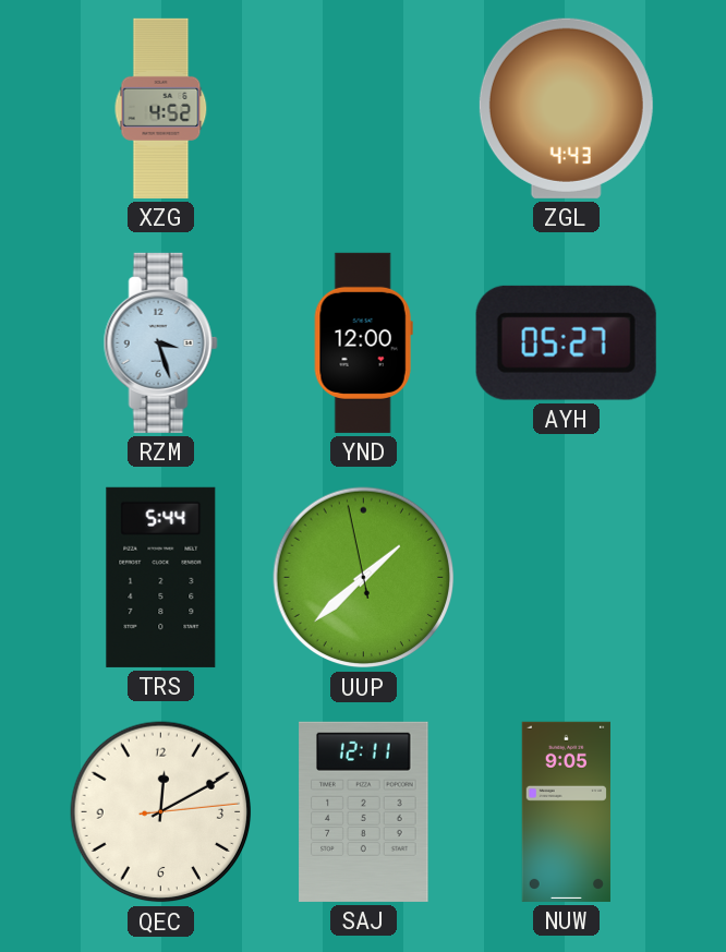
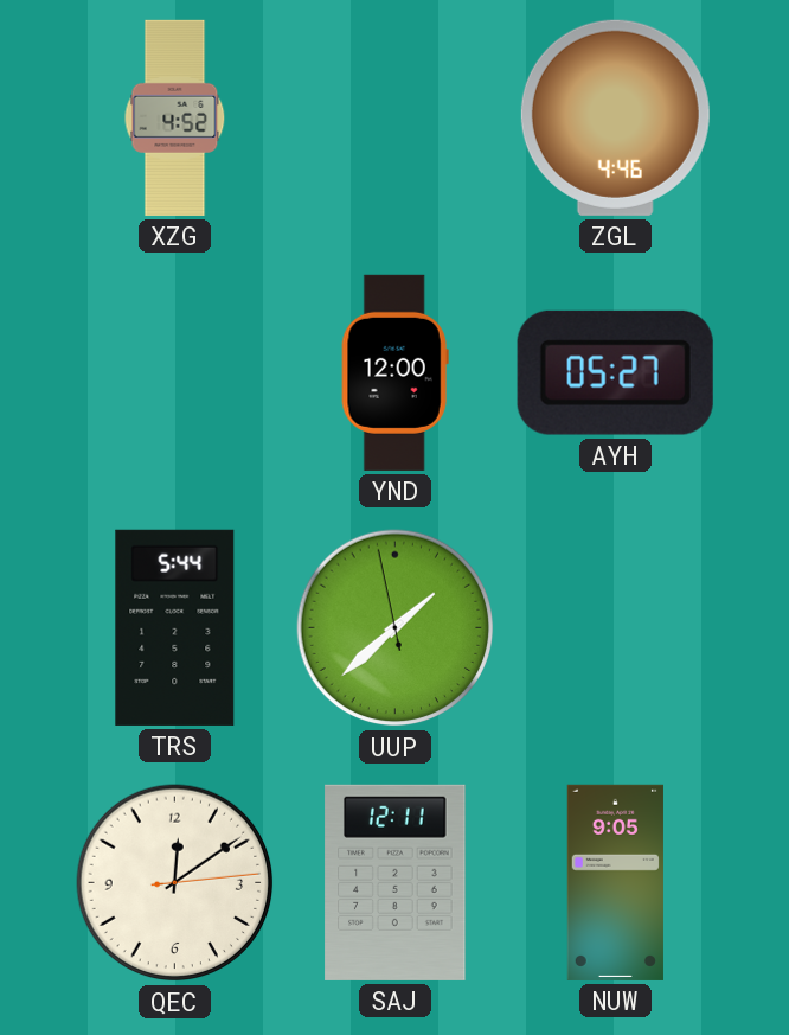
ZGL: 4:43 -> 4:46 (615, 117)
RZM: 3:27 -> none (160, 342)
QEC: 12:10 -> 12:09 (175, 883)
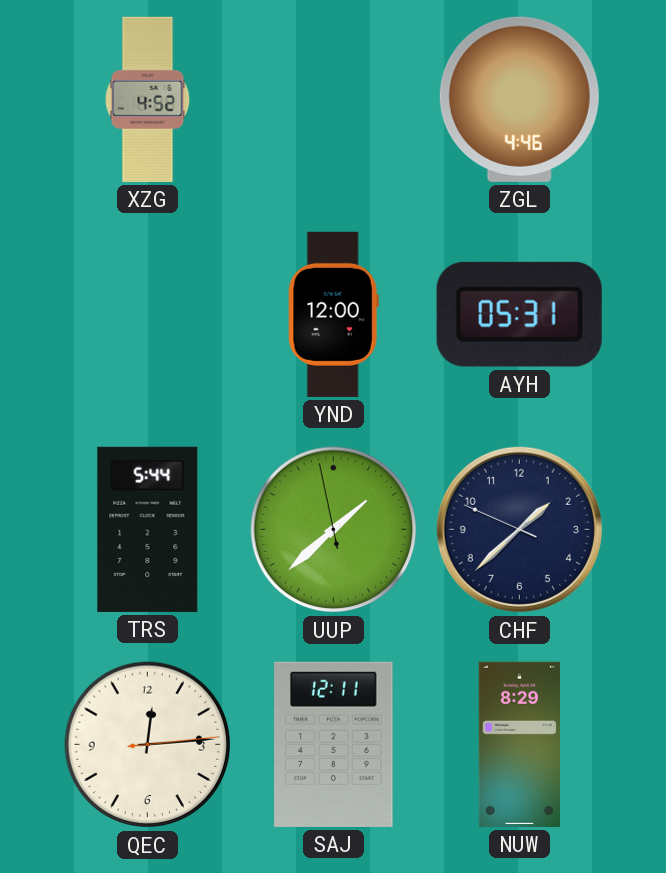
AYH: 05:27 -> 05:31 (519, 314)
CHF: none -> 1:37 (519, 529)
QEC: 12:09 -> 12:14 (148, 745)
NUW: 9:05 -> 8:29 (519, 744)
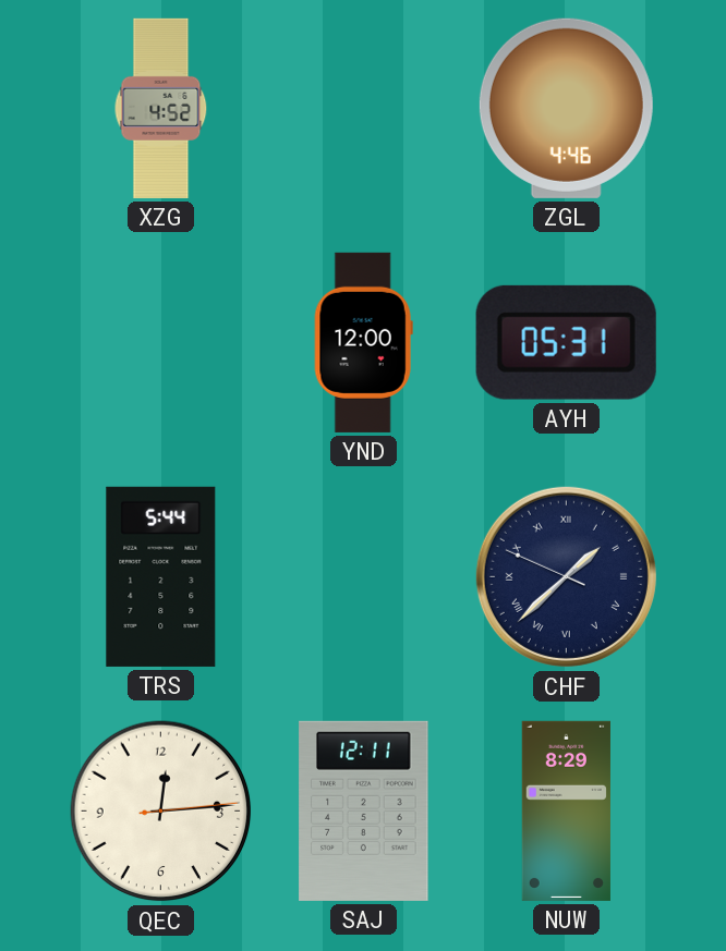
UUP: 1:37 -> none (334, 530)
CHF numerals: Arabic -> Roman (566, 576)
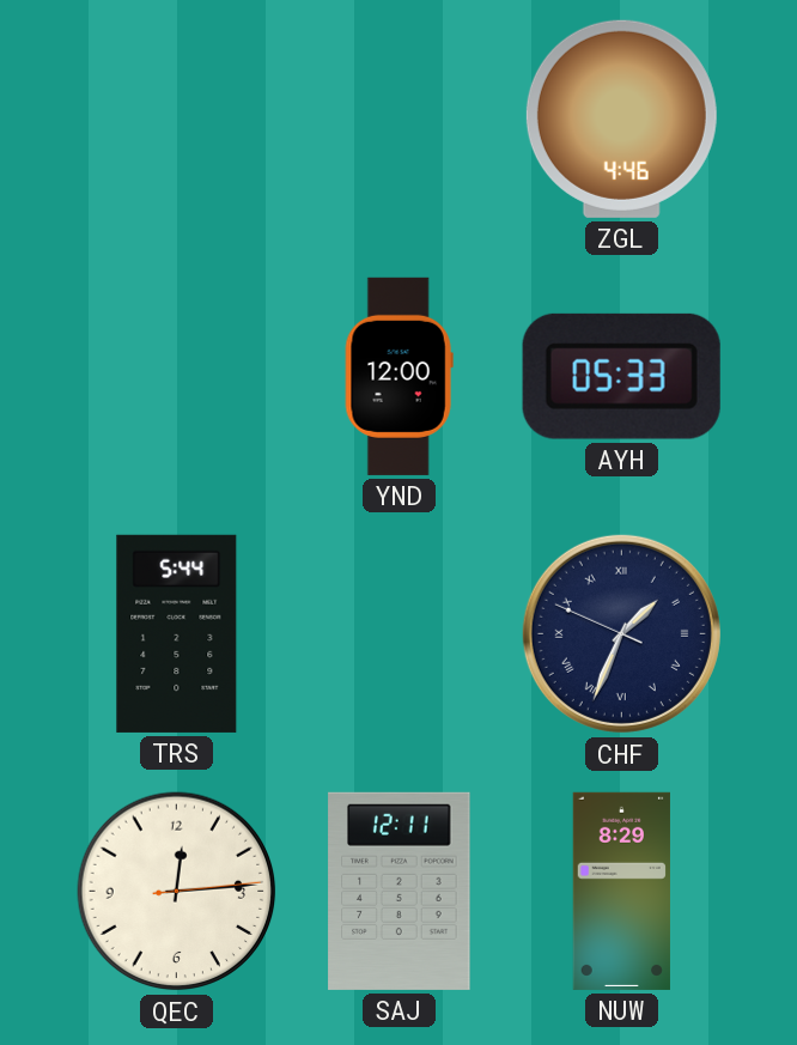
XZG: 4:52 -> none (161, 108)
AYH: 05:31 -> 05:33 (621, 376)
CHF: 1:37 -> 1:33 (621, 633)
